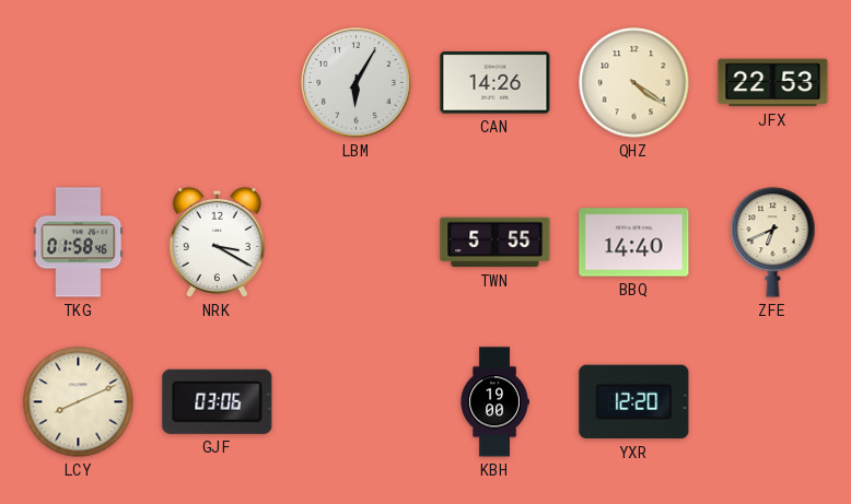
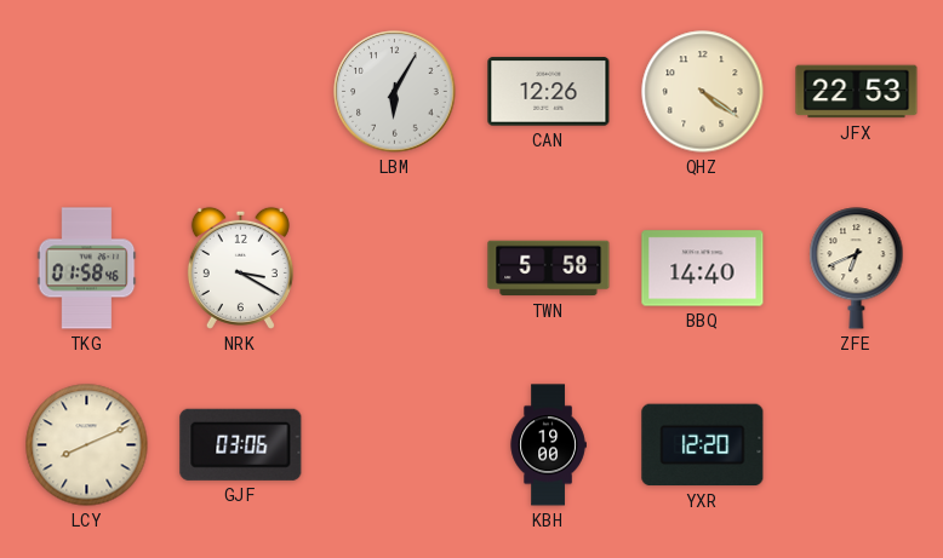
CAN: 14:26 -> 12:26 (549, 92)
TWN: 5:55 -> 5:58 (549, 269)
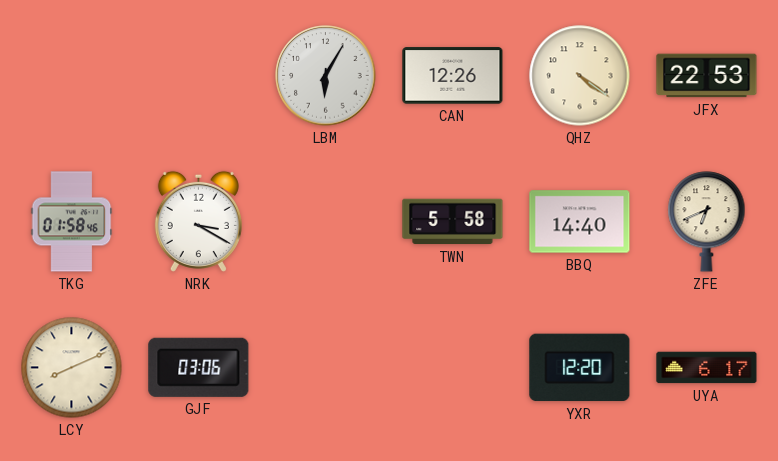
KBH: 19:00 -> none (548, 445)
UYA: none -> 6:17 (707, 368)
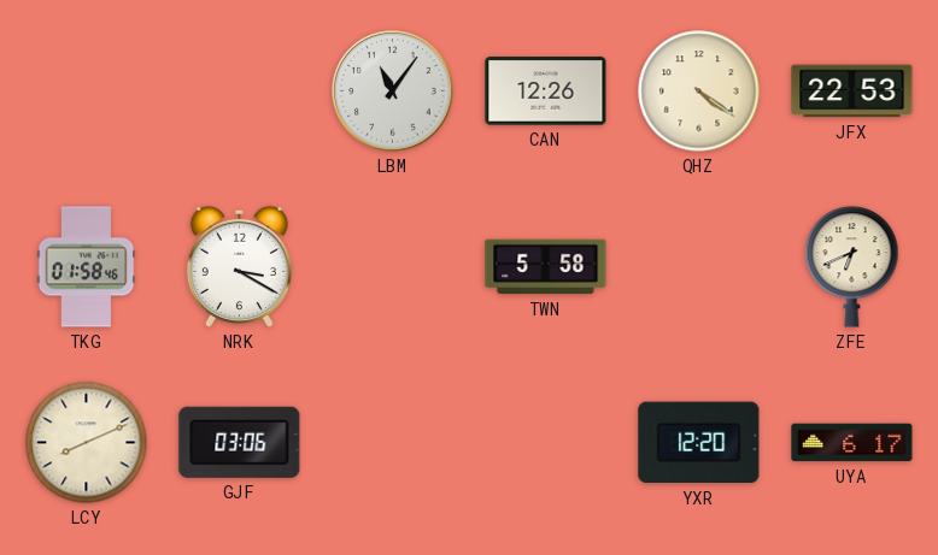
LBM: 6:05 -> 11:06 (393, 91)
BBQ: 14:40 -> none (580, 222)
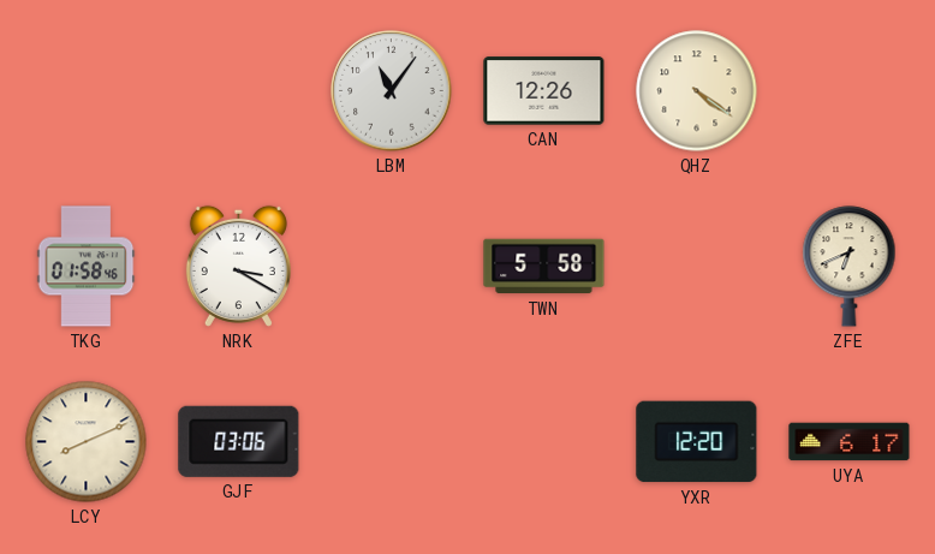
JFX: 22:53 -> none (852, 91)
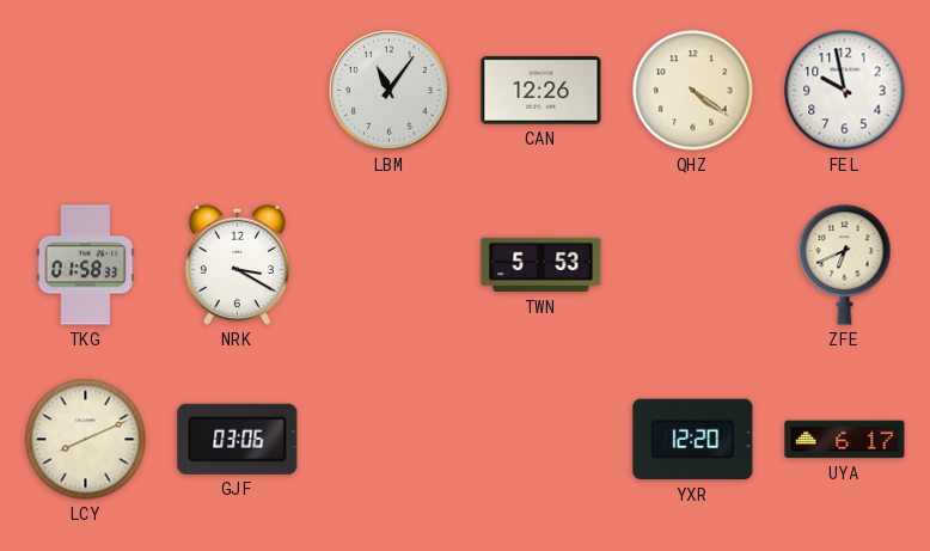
FEL: none -> 9:58 (845, 91)
TKG: 01:58:46 -> 01:58:33 (86, 265)
TWN: 5:58 -> 5:53 (542, 265)
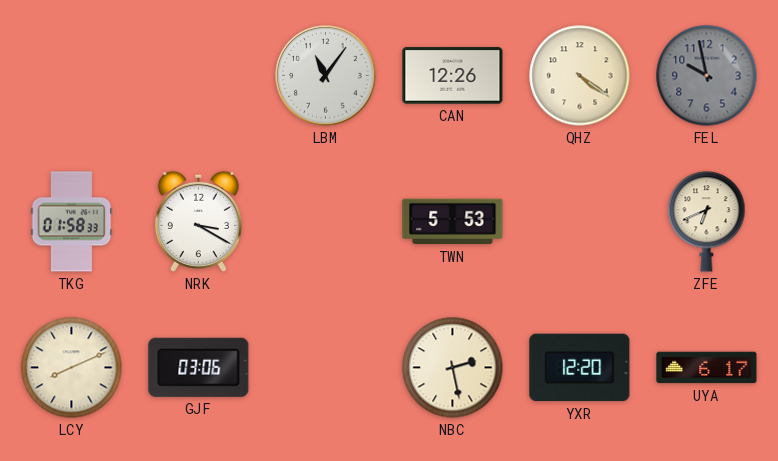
FEL dial: white -> grey (707, 76)
NBC: none -> 2:28 (453, 368)
